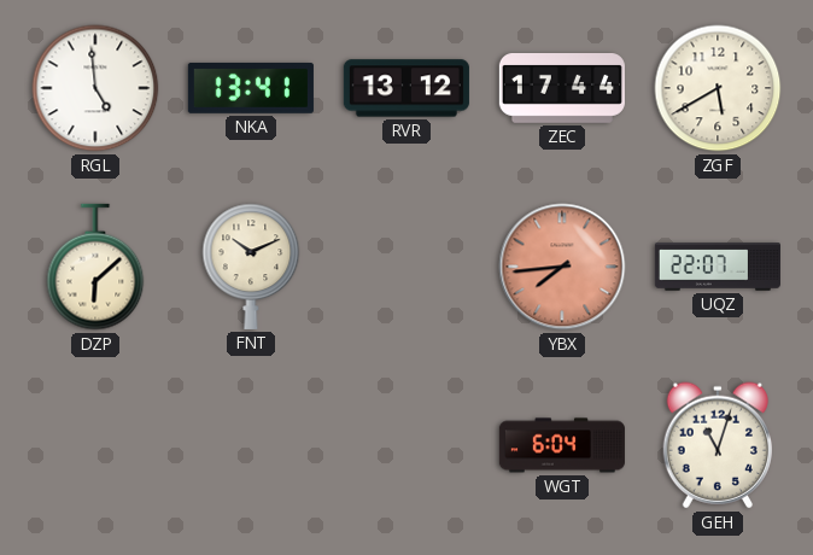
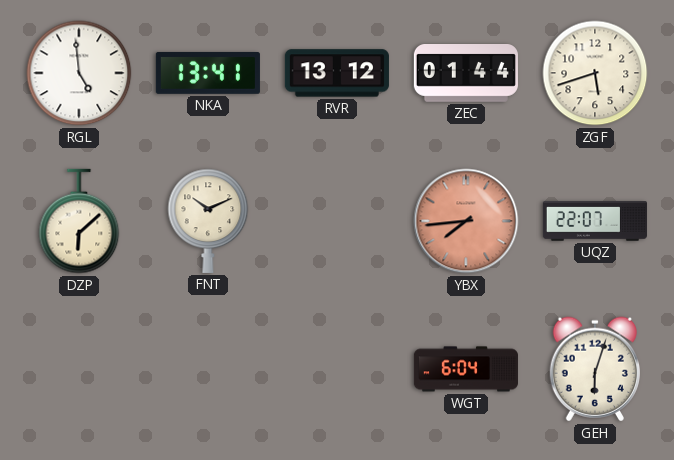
ZEC: 17:44 -> 01:44 (466, 74)
ZGF: 5:40 -> 5:42 (595, 73)
GEH: 11:03 -> 6:03 (595, 369)
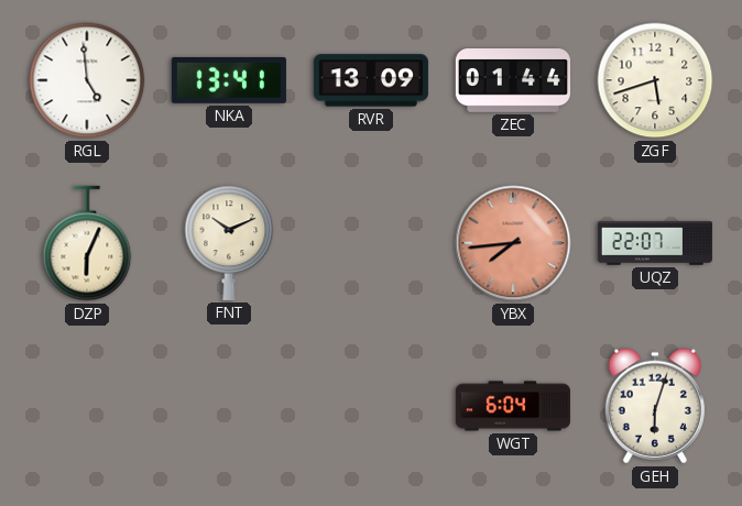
RVR: 13:12 -> 13:09 (371, 80)
DZP: 6:08 -> 6:04 (87, 243)
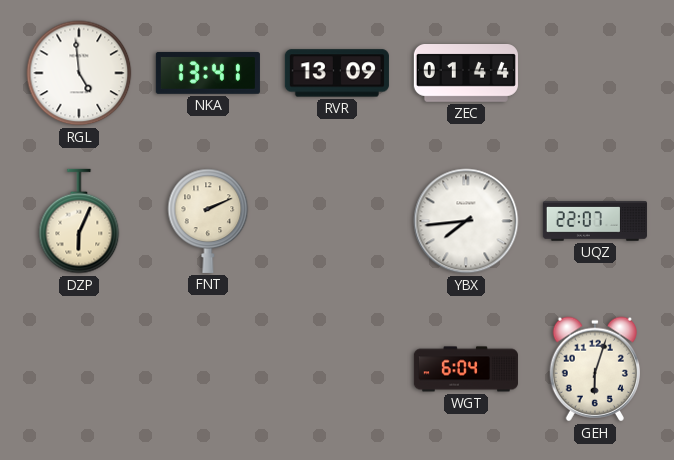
ZGF: 5:42 -> none (655, 80)
FNT: 10:11 -> 2:11 (208, 221)
YBX dial: salmon -> white (466, 221)
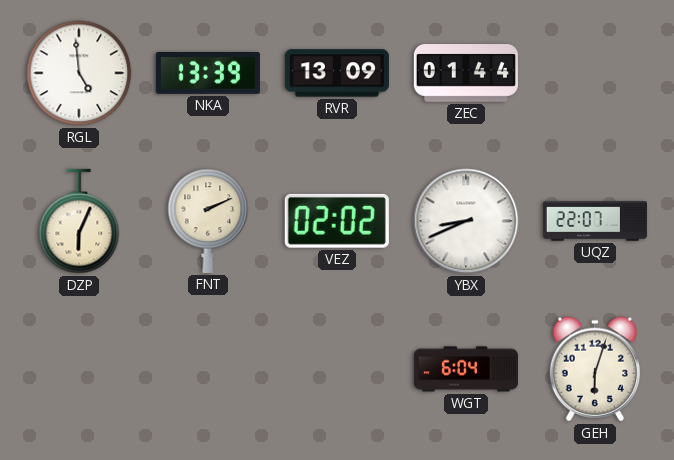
NKA: 13:41 -> 13:39 (208, 73)
VEZ: none -> 02:02 (337, 221)
YBX: 7:44 -> 8:41 (466, 221)
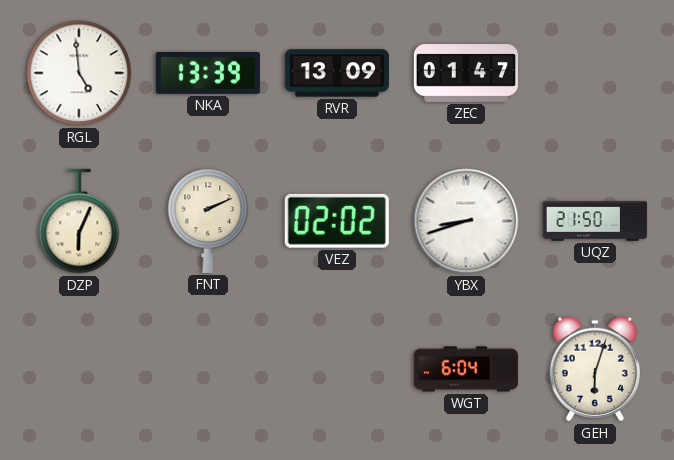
ZEC: 01:44 -> 01:47 (466, 74)
YBX: 8:41 -> 8:42 (466, 221)
UQZ: 22:07 -> 21:50 (595, 221)
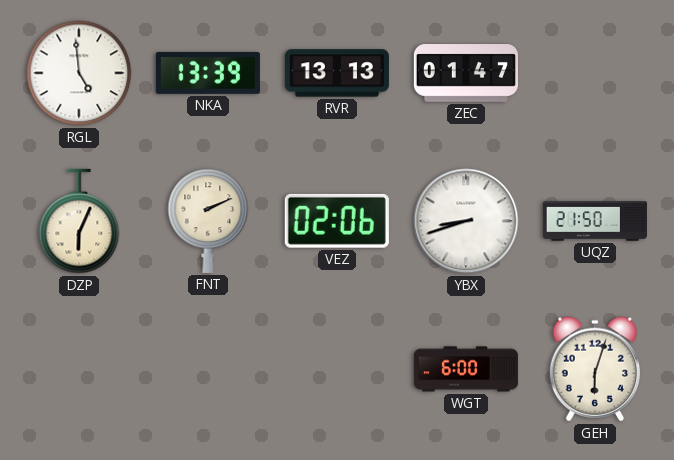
RVR: 13:09 -> 13:13 (337, 73)
VEZ: 02:02 -> 02:06 (337, 221)
WGT: 6:04 -> 6:00 (466, 369)
